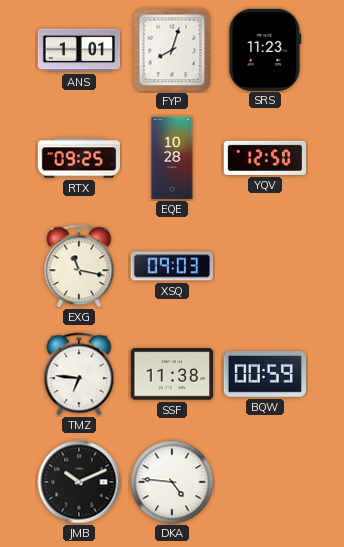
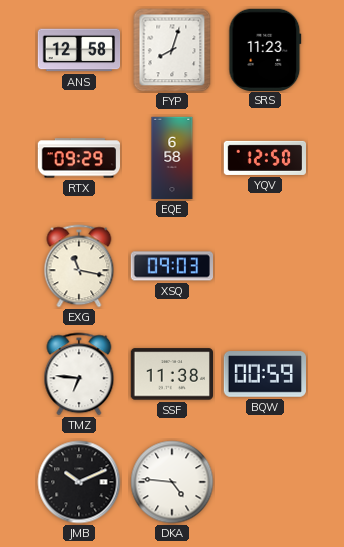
ANS: 1:01 -> 12:58 (79, 50)
RTX: 09:25 -> 09:29 (79, 158)
EQE: 10:28 -> 6:58 (172, 158)
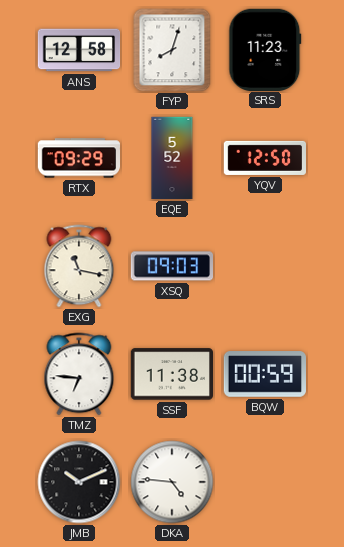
EQE: 6:58 -> 5:52 (172, 158)
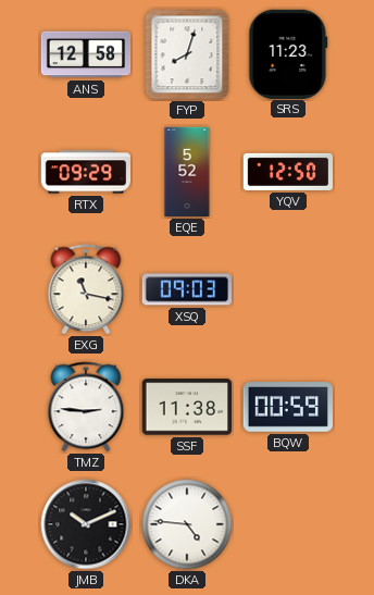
TMZ: 6:46 -> 2:46 (86, 407)
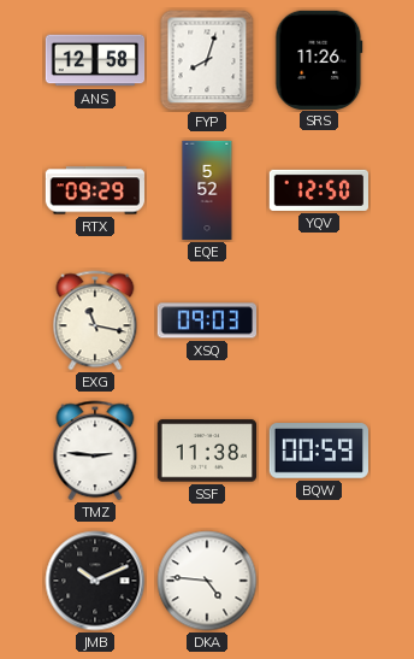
SRS: 11:23 -> 11:26 (319, 59)
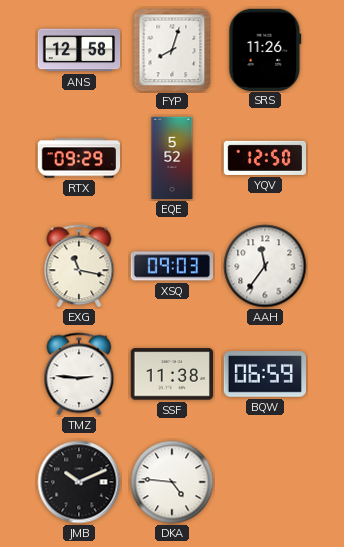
AAH: none -> 11:36 (265, 266)
BQW: 00:59 -> 06:59 (264, 374)
